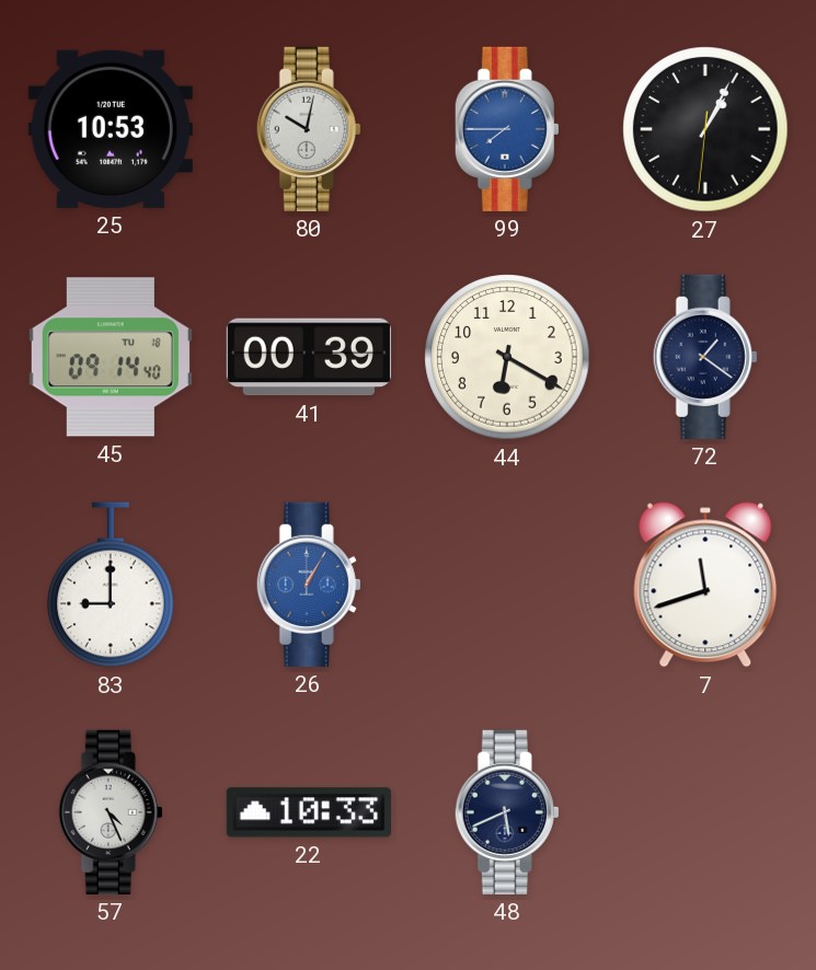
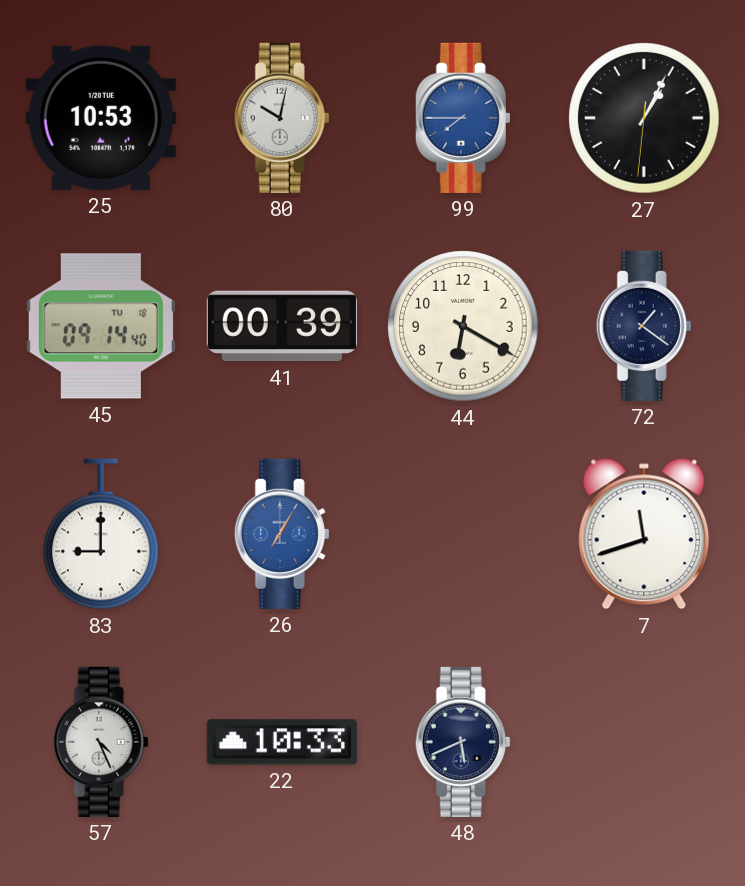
26: 1:05 -> 7:05 (282, 534)
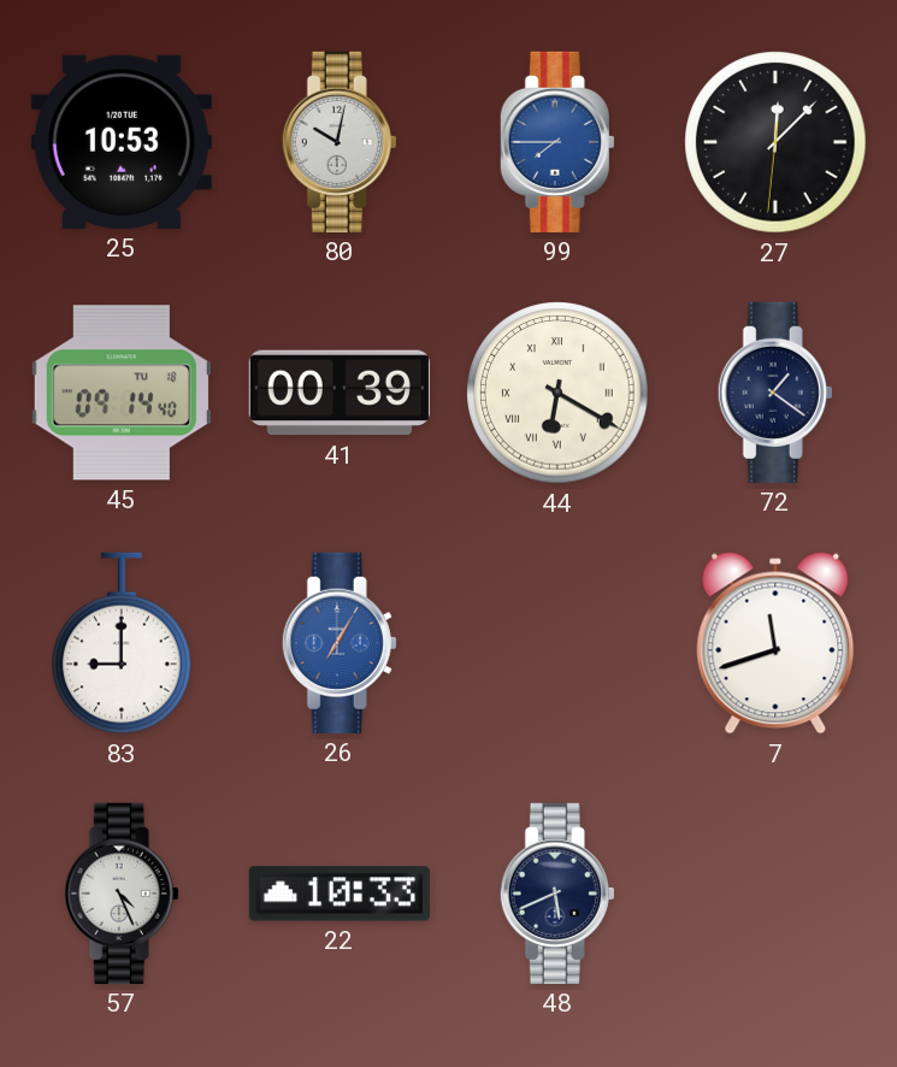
27: 1:04 -> 12:07 (775, 142)
44 numerals: Arabic -> Roman (557, 393)
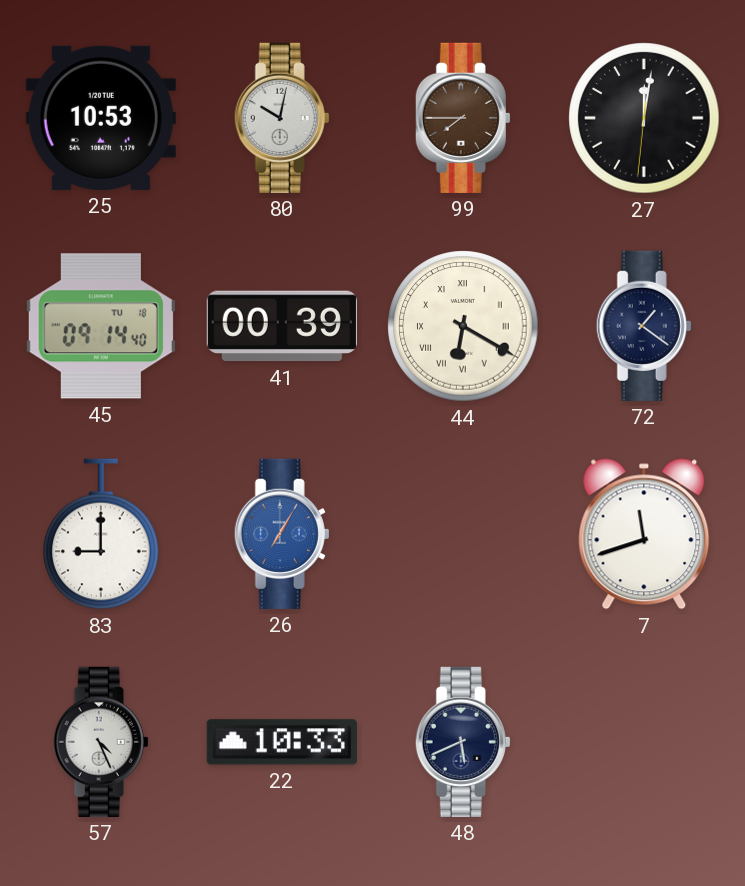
99 dial: blue -> brown (463, 118)
27: 12:07 -> 12:01 (644, 118)
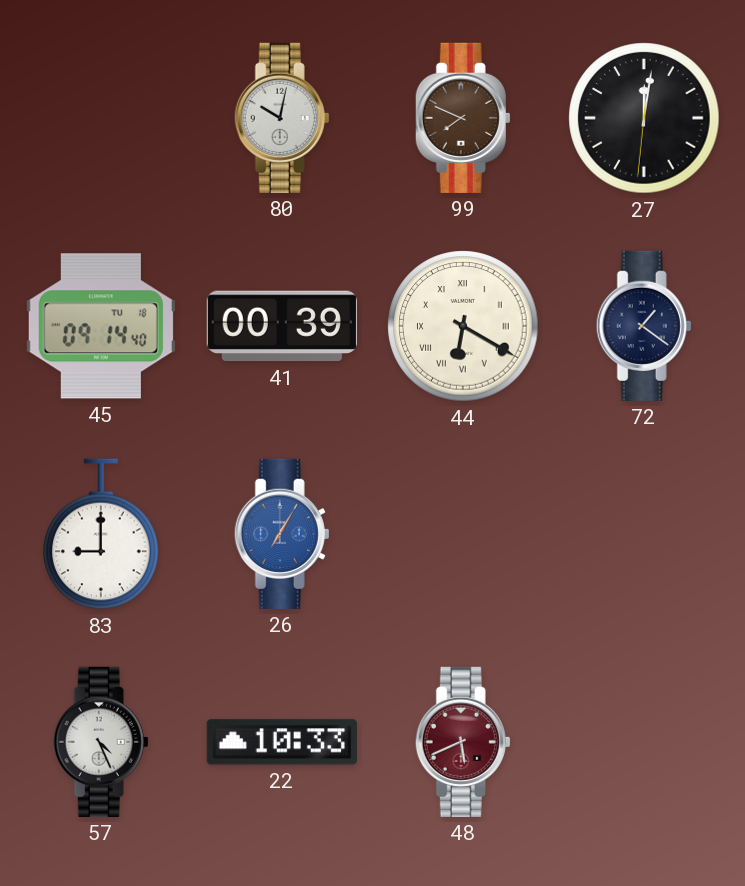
25: 10:53 -> none (101, 118)
99: 7:45 -> 7:49 (463, 118)
7: 11:42 -> none (644, 534)
48 dial: navy -> burgundy (463, 742)
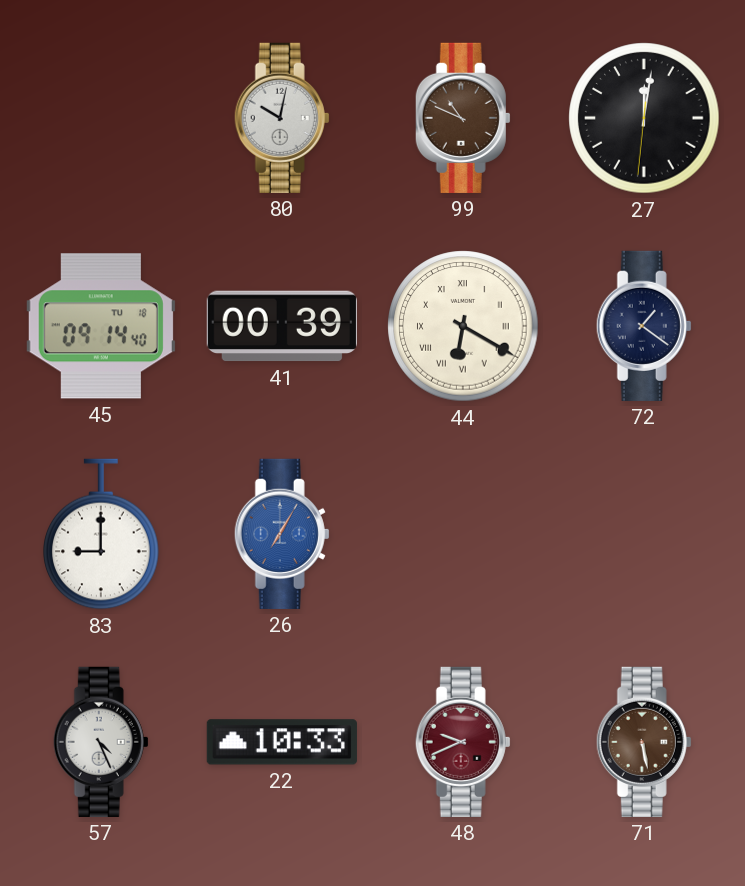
99: 7:49 -> 10:49 (463, 118)
48: 5:41 -> 9:41 (463, 742)
71: none -> 5:28 (644, 742)
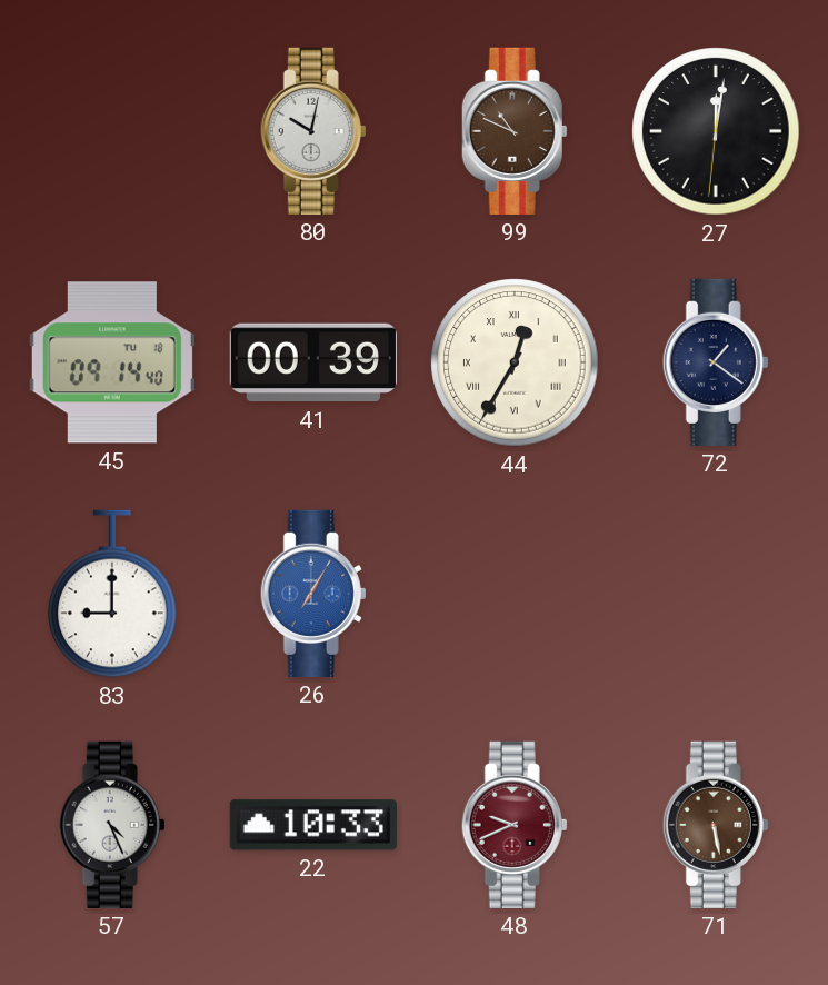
44: 6:20 -> 12:35 (515, 362)
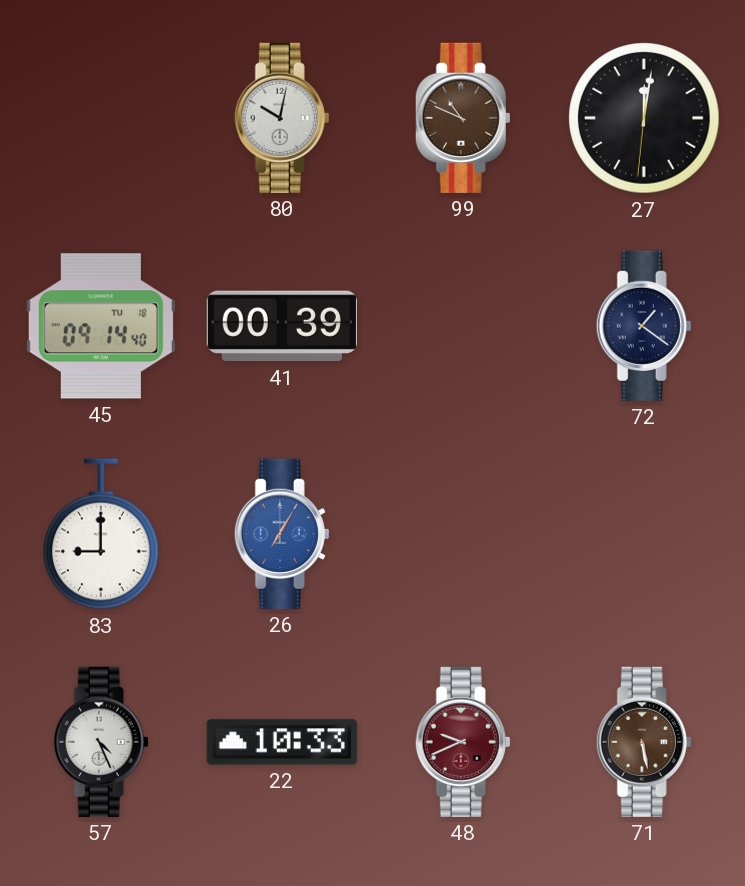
44: 12:35 -> none (515, 362)
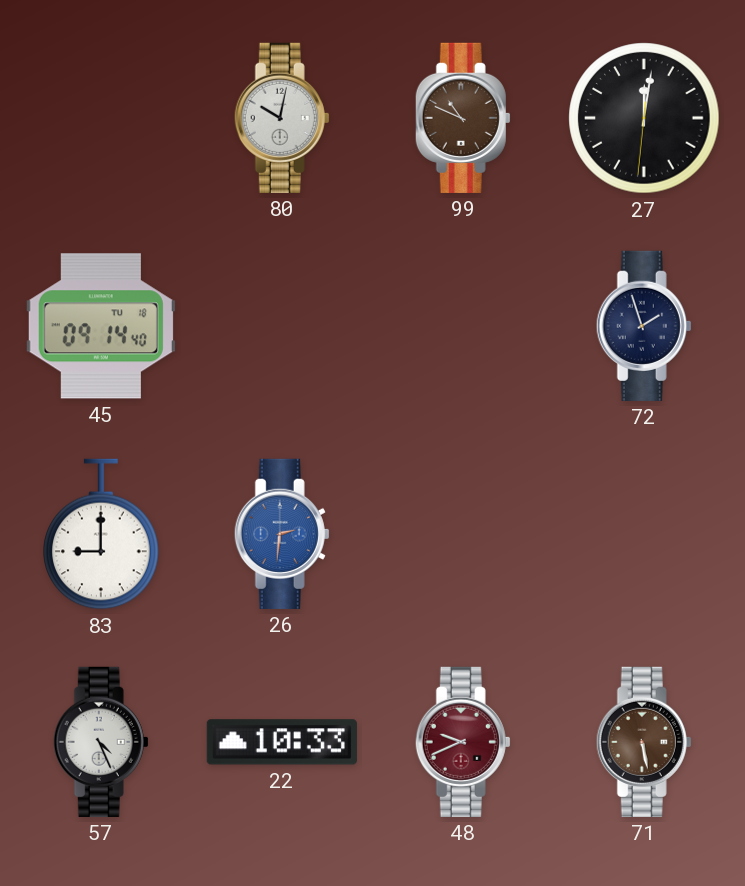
41: 00:39 -> none (282, 326)
72: 1:21 -> 1:57 (644, 326)
26: 7:05 -> 2:31 (282, 534)
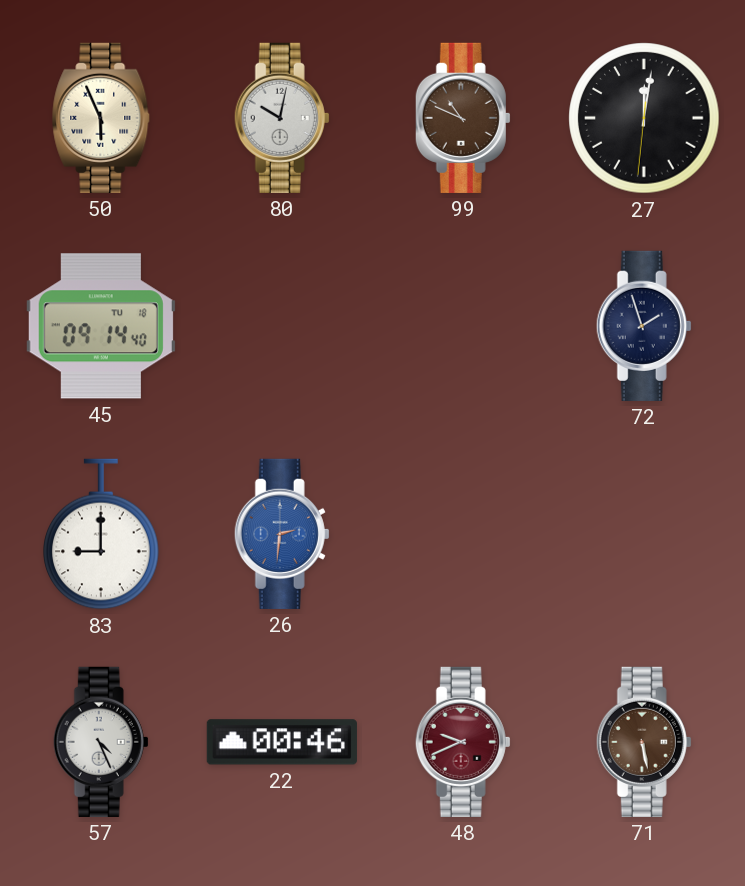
50: none -> 5:56 (101, 118)
22: 10:33 -> 00:46 (282, 742)
